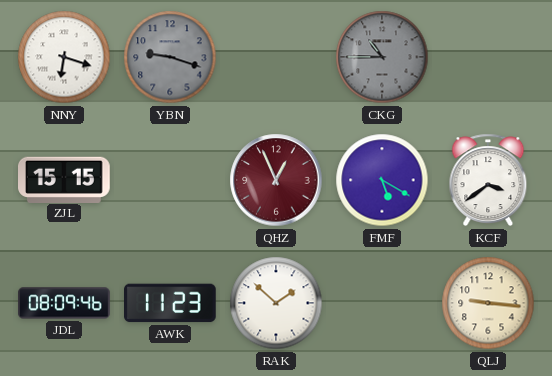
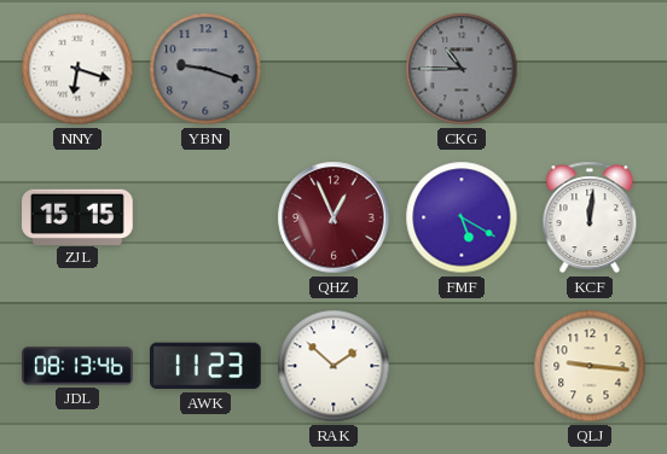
KCF: 3:39 -> 12:01 (590, 217)
JDL: 08:09 -> 08:13 (77, 366)
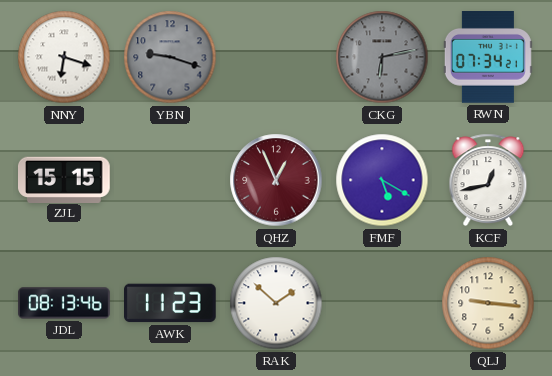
CKG: 10:45 -> 6:13 (382, 57)
RWN: none -> 07:34 (488, 58)
KCF: 12:01 -> 12:43 (488, 180)
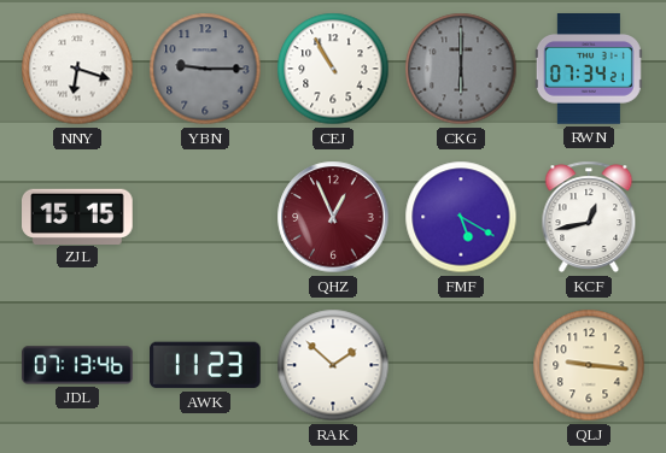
YBN: 9:18 -> 9:15 (205, 69)
CEJ: none -> 10:55 (333, 69)
CKG: 6:13 -> 6:00 (461, 69)
JDL: 08:13 -> 07:13 (77, 365)
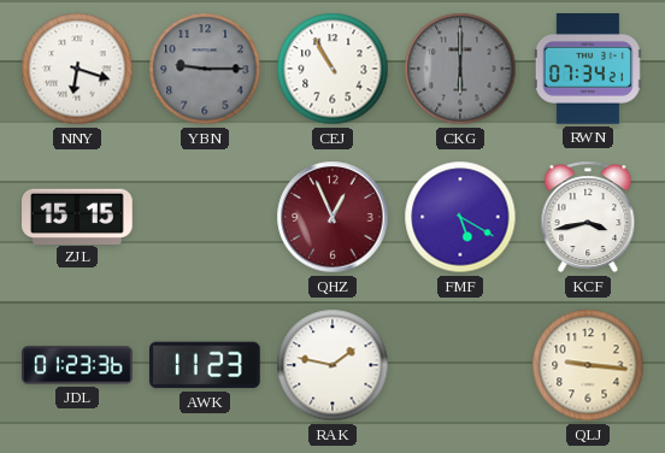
KCF: 12:43 -> 3:43 (588, 217)
JDL: 07:13 -> 01:23 (77, 365)
RAK: 1:52 -> 1:47 (332, 365)
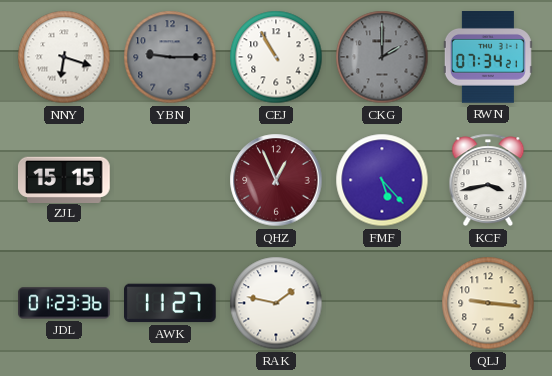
CKG: 6:00 -> 2:00 (382, 57)
FMF: 5:20 -> 5:23 (382, 180)
AWK: 11:23 -> 11:27 (171, 303)
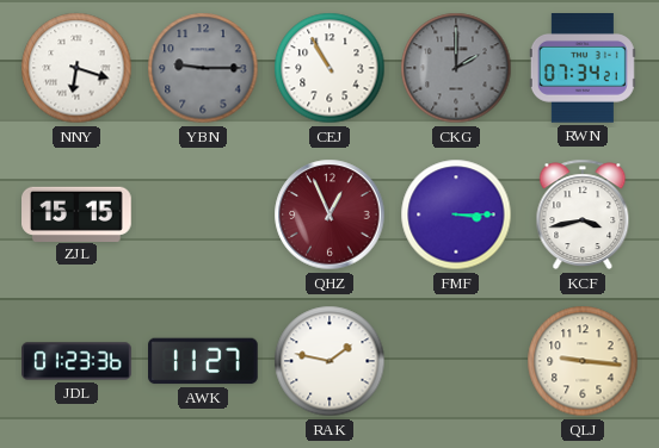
FMF: 5:23 -> 3:15 (456, 214)
